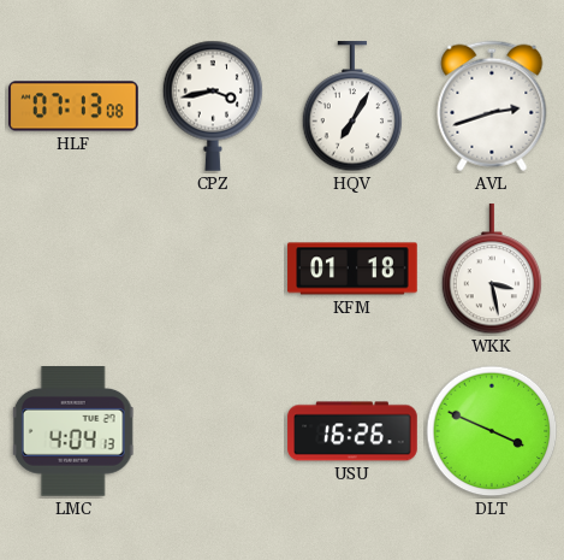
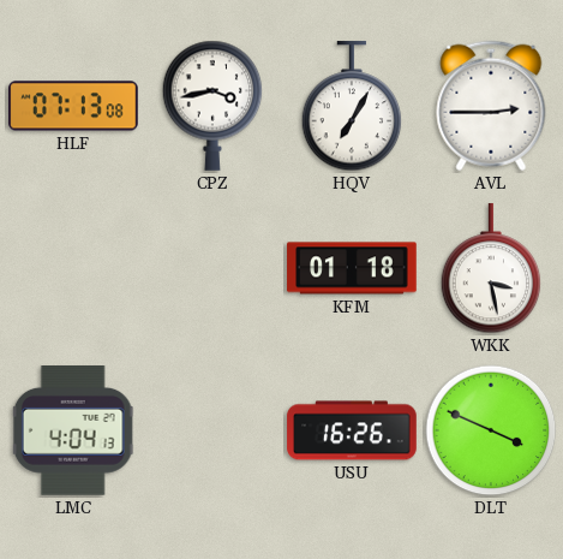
AVL: 2:42 -> 2:45 (491, 106)
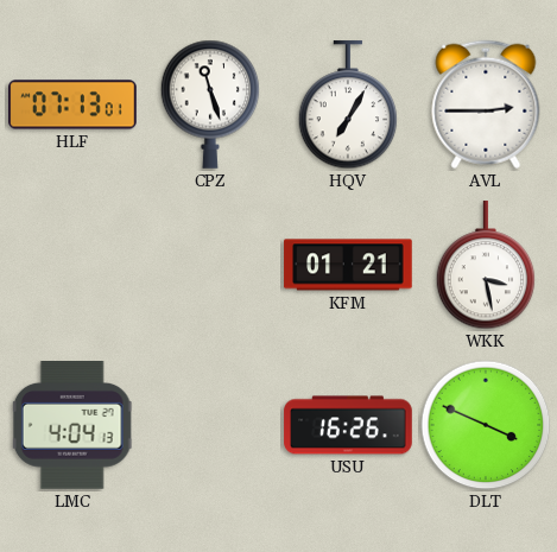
HLF: 07:13:08 -> 07:13:01 (72, 104)
CPZ: 3:43 -> 11:27 (210, 104)
KFM: 01:18 -> 01:21 (348, 265)
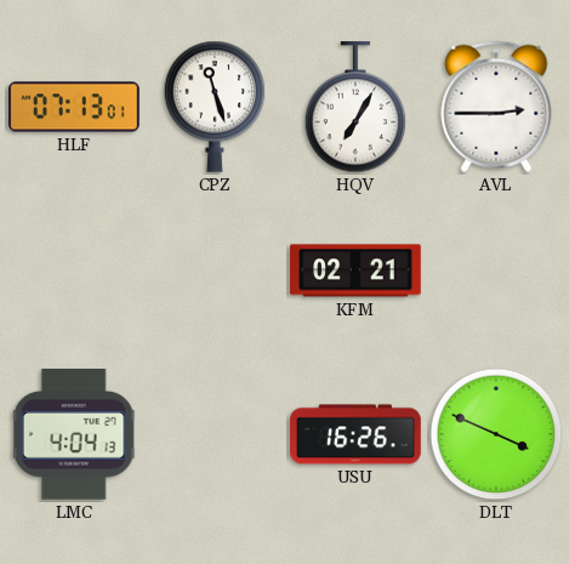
KFM: 01:21 -> 02:21 (355, 270)
WKK: 3:28 -> none (486, 266)
